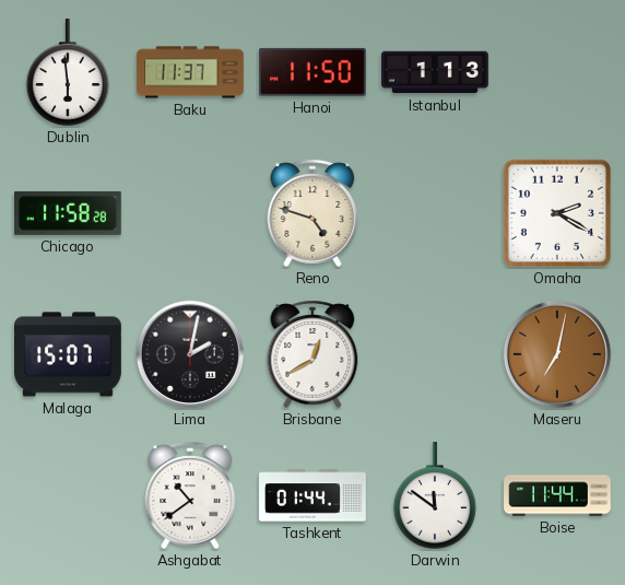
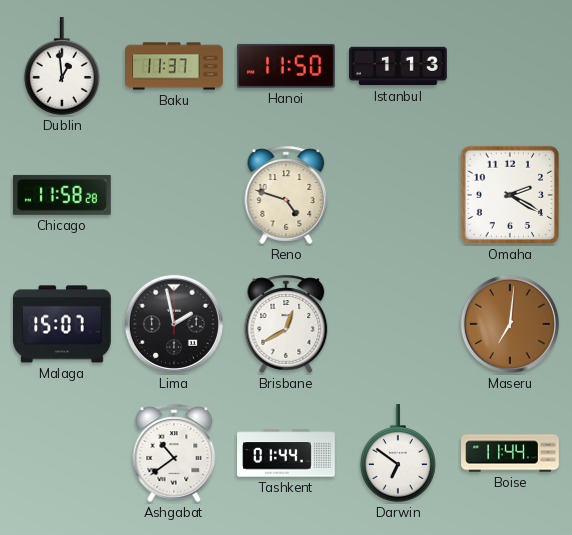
Dublin: 5:59 -> 12:59 (62, 67)
Lima: 2:02 -> 1:58 (174, 324)
Maseru: 7:02 -> 7:01 (510, 324)
Darwin: 11:51 -> 6:51 (398, 454)
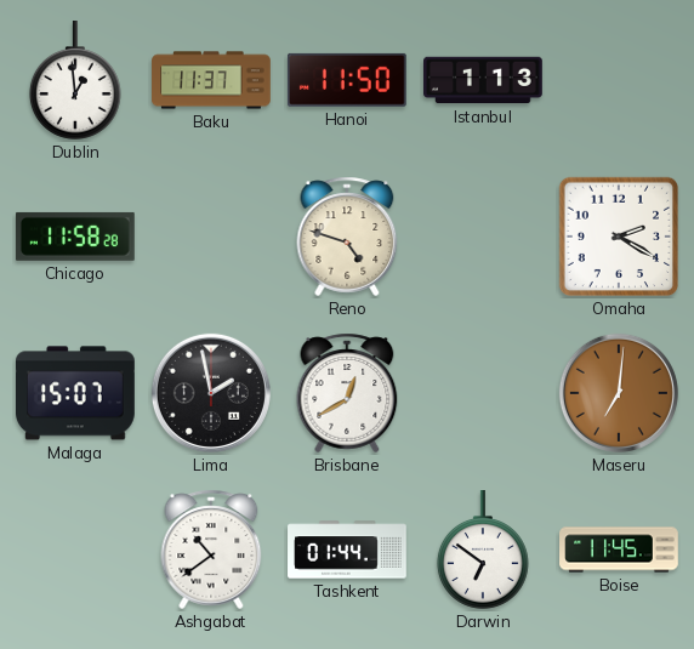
Boise: 11:44 -> 11:45 (619, 550)
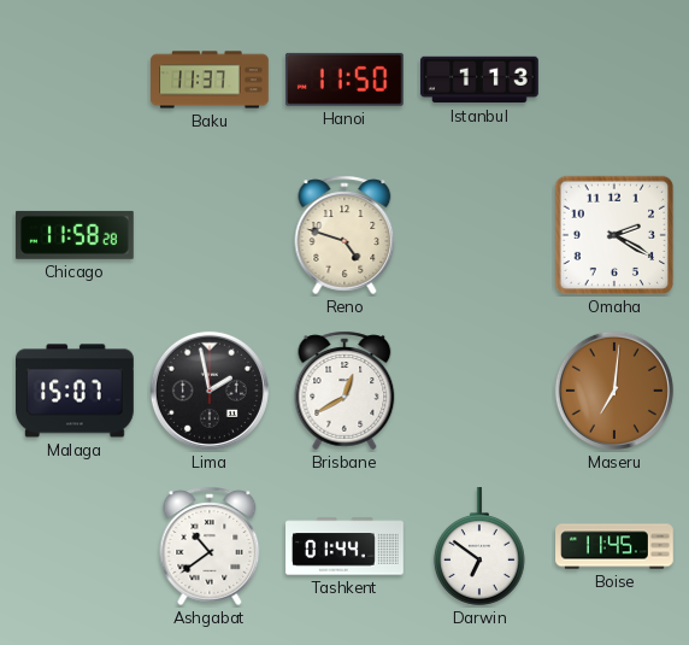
Dublin: 12:59 -> none (75, 81)
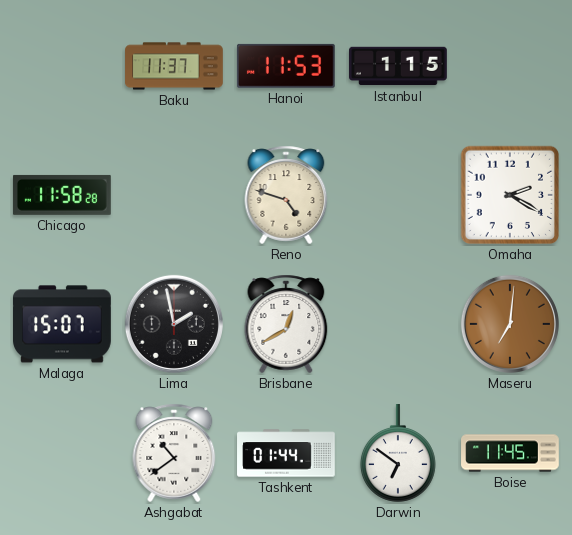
Hanoi: 11:50 -> 11:53 (286, 66)
Istanbul: 1:13 -> 1:15 (399, 66)
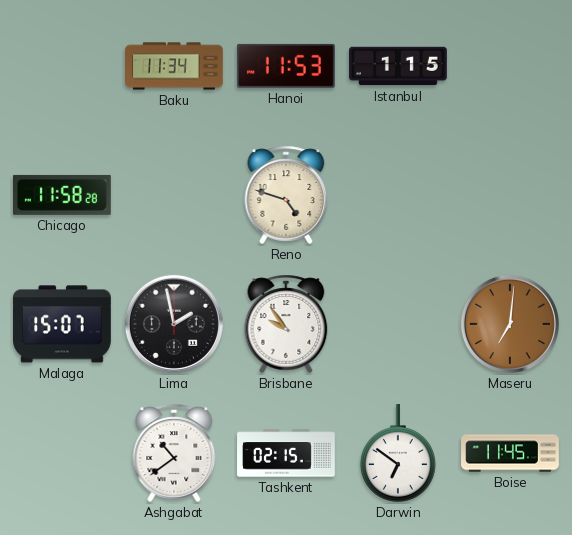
Baku: 11:37 -> 11:34 (174, 66)
Omaha: 2:20 -> none (510, 195)
Brisbane: 12:40 -> 9:54 (286, 324)
Tashkent: 01:44 -> 02:15 (286, 453)
